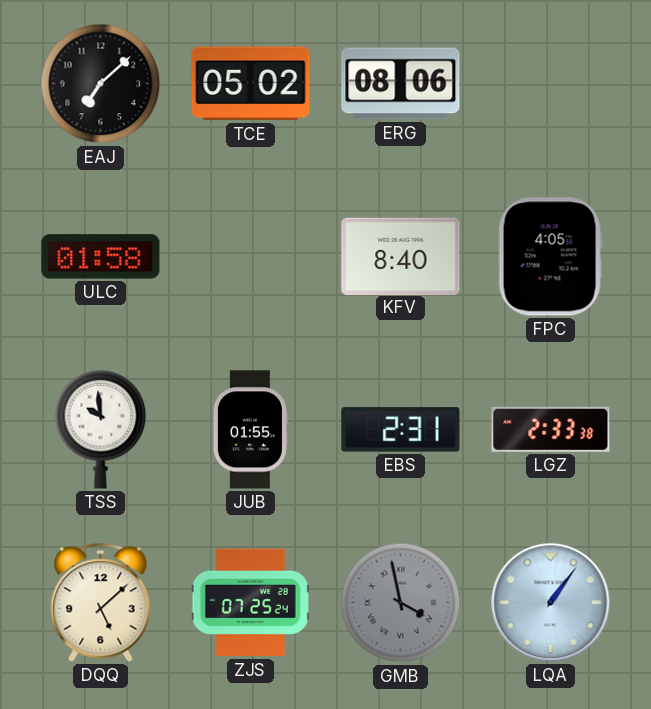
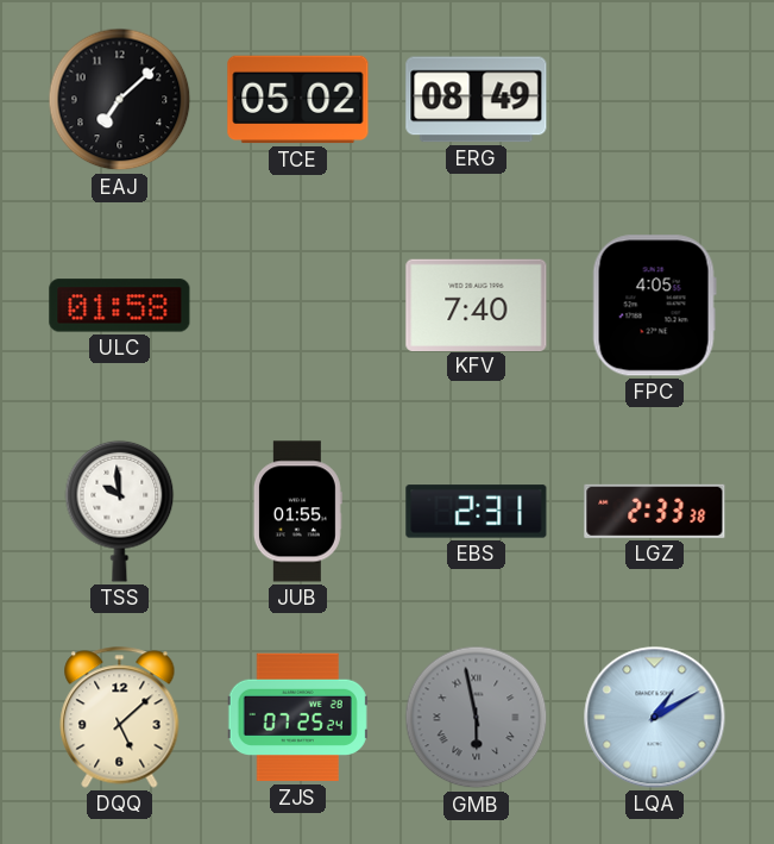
ERG: 08:06 -> 08:49 (477, 100)
KFV: 8:40 -> 7:40 (477, 305)
GMB: 3:58 -> 5:58 (477, 718)
LQA: 1:06 -> 1:10 (655, 718)
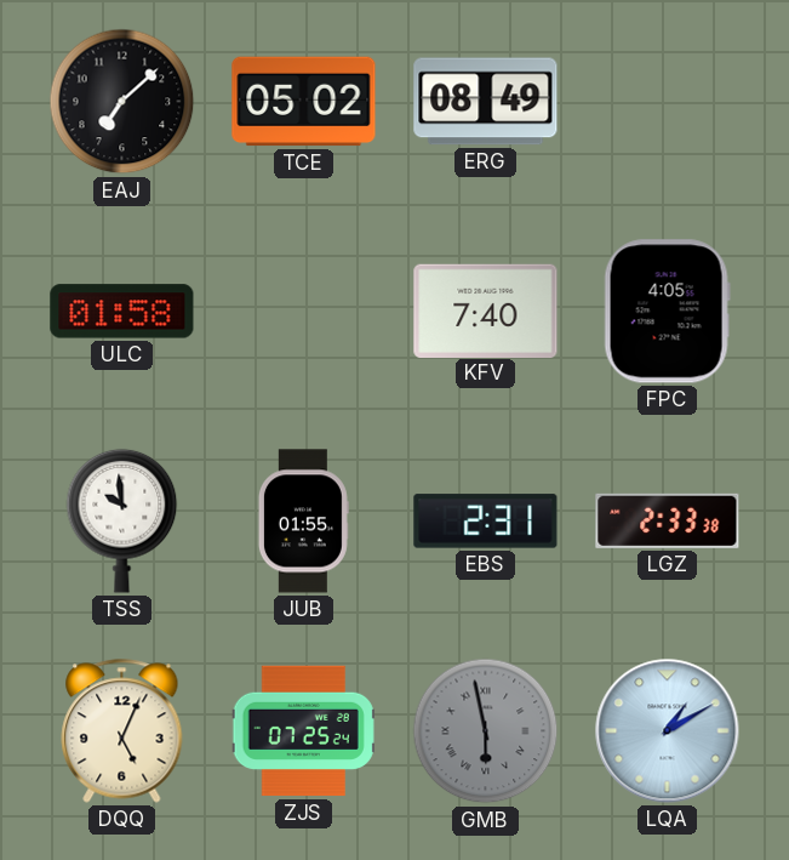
DQQ: 5:08 -> 5:04 (122, 731)
